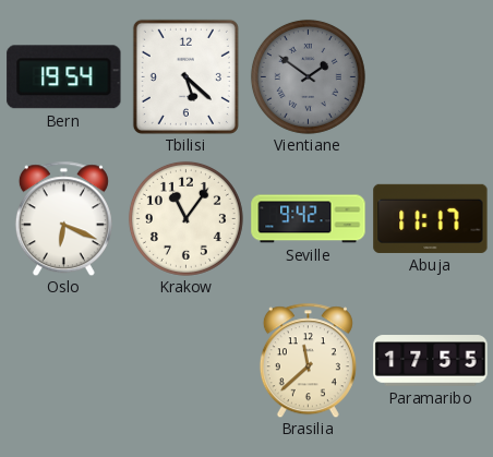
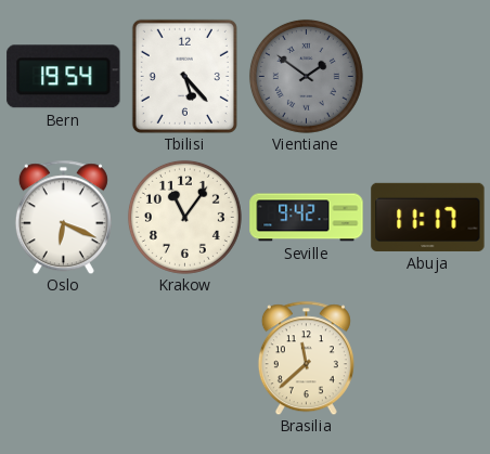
Tbilisi: 5:22 -> 5:23 (184, 76)
Paramaribo: 17:55 -> none (431, 361)
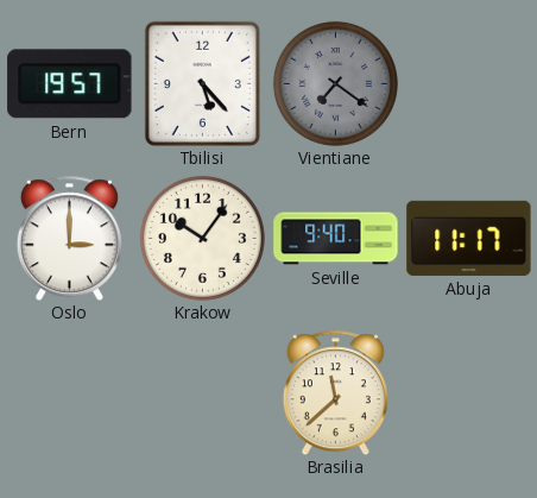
Bern: 19:54 -> 19:57 (70, 84)
Vientiane: 1:51 -> 7:21 (335, 83)
Oslo: 6:19 -> 3:00 (69, 238)
Krakow: 11:06 -> 10:06 (202, 238)
Seville: 9:42 -> 9:40 (336, 239)
